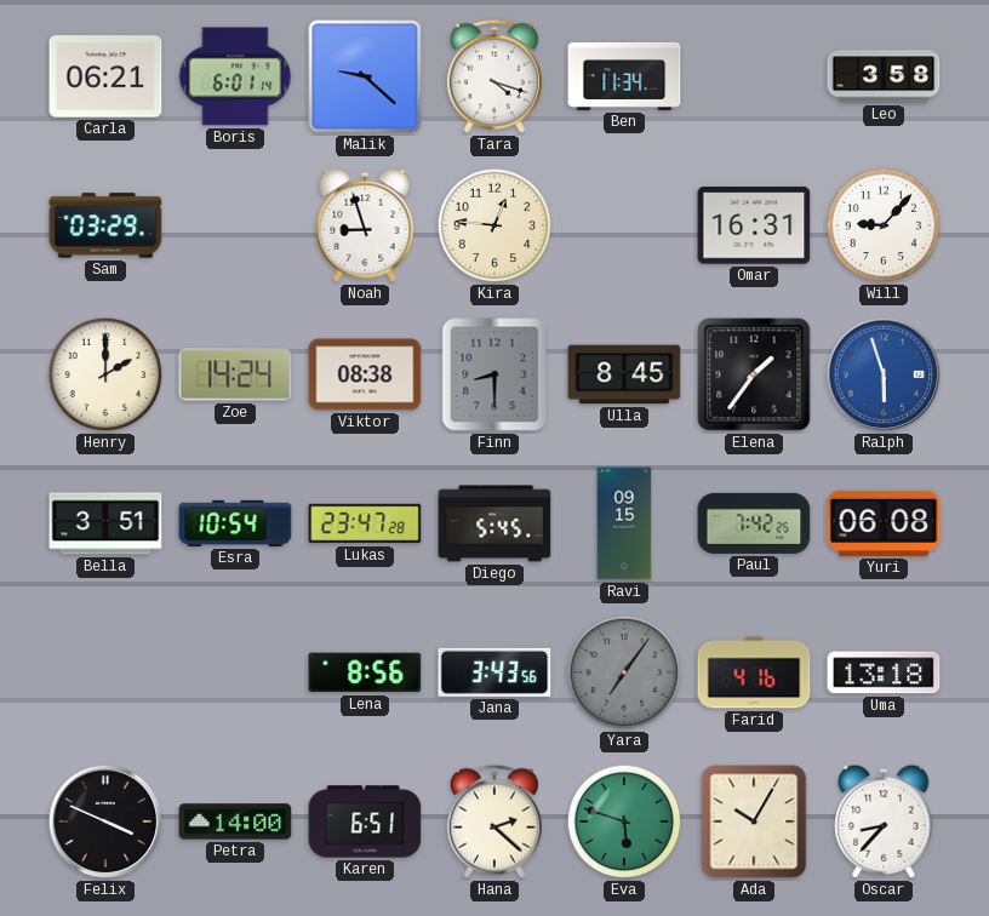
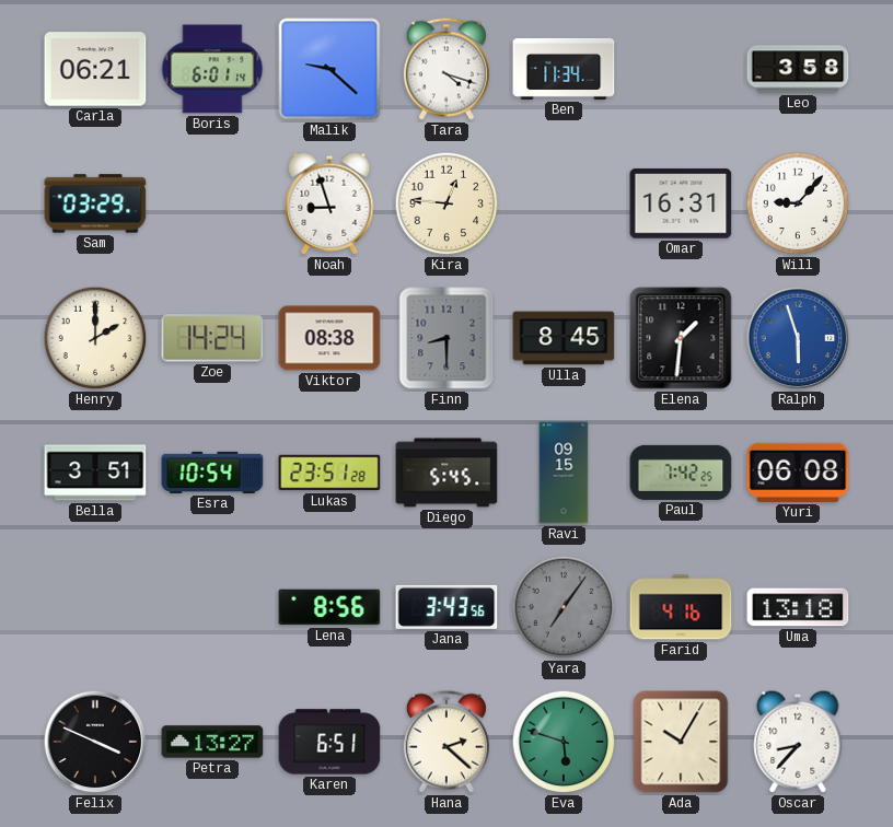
Elena: 1:36 -> 1:31 (681, 338)
Lukas: 23:47 -> 23:51 (329, 473)
Petra: 14:00 -> 13:27 (212, 742)
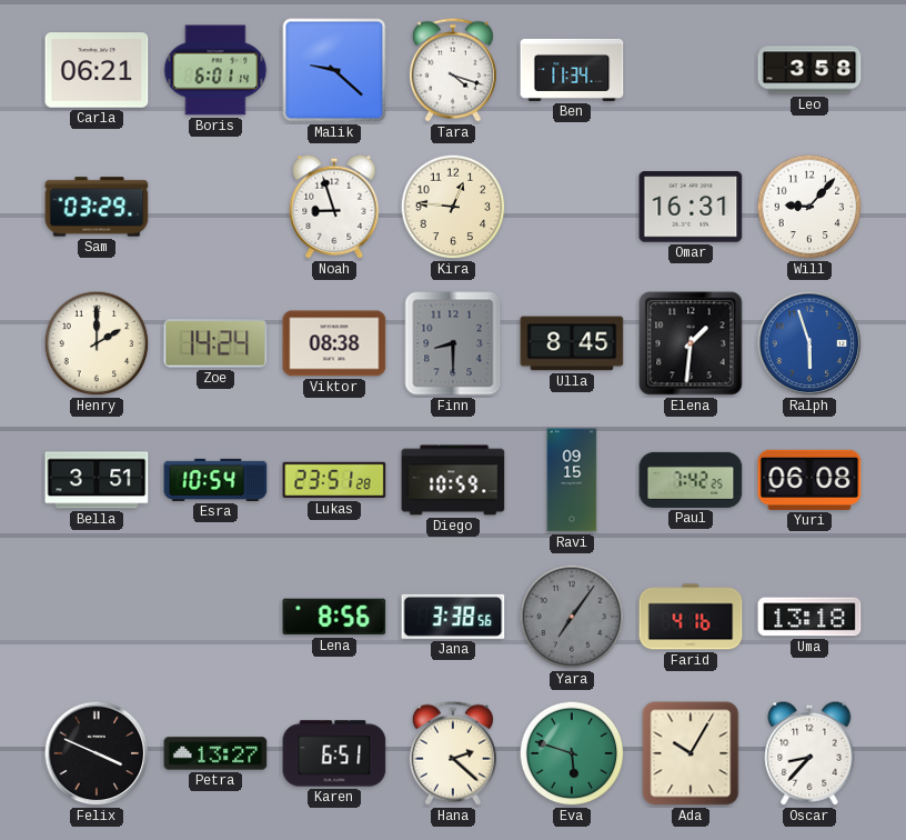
Diego: 5:45 -> 10:59 (453, 480)
Jana: 3:43 -> 3:38 (453, 617)
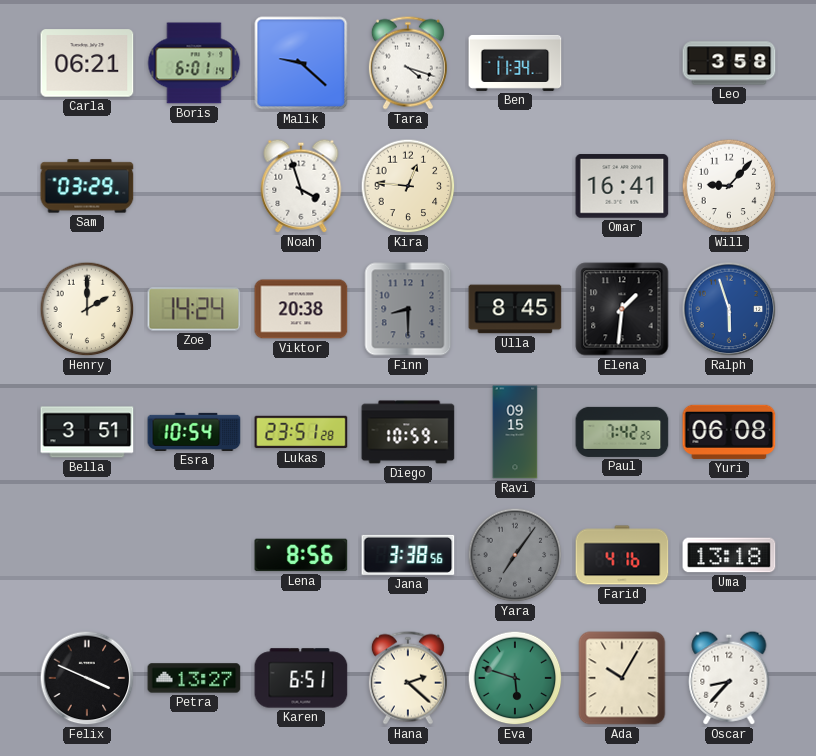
Noah: 8:57 -> 3:57 (301, 186)
Omar: 16:31 -> 16:41 (622, 186)
Viktor: 08:38 -> 20:38 (301, 309)
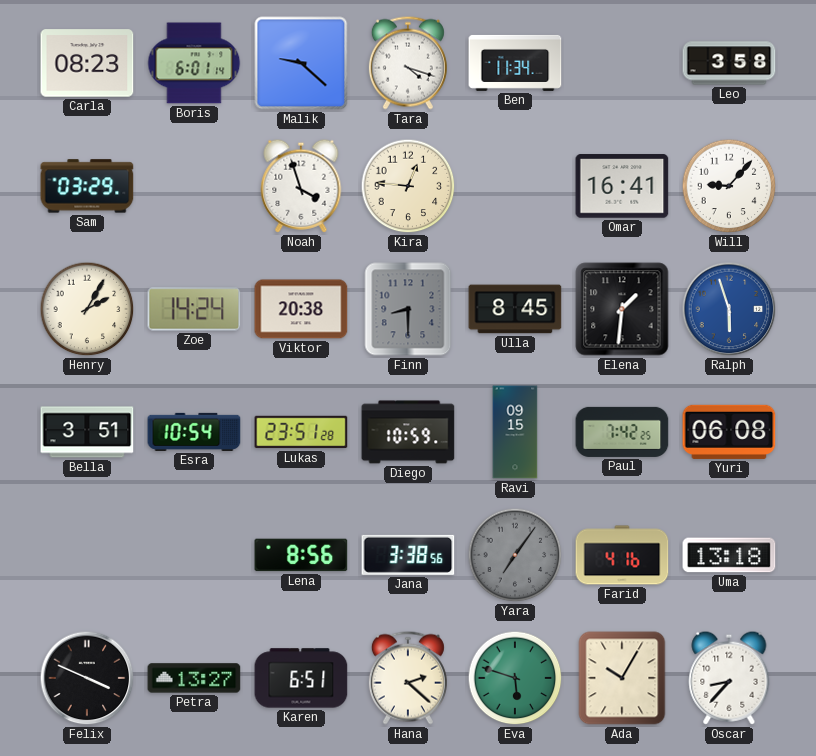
Carla: 06:21 -> 08:23 (87, 63)
Henry: 2:00 -> 2:05 (87, 309)
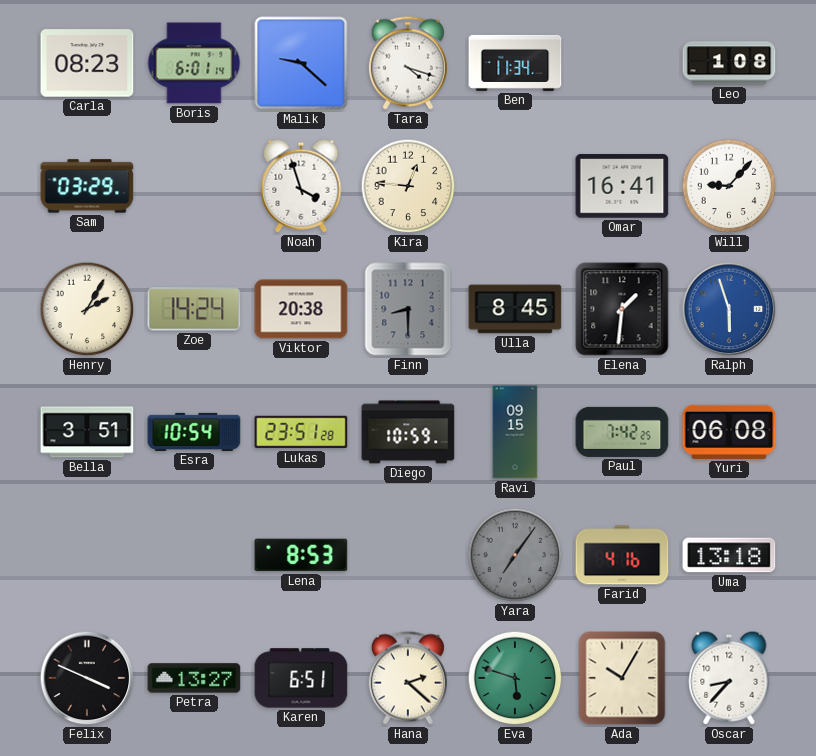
Leo: 3:58 -> 1:08 (729, 63)
Lena: 8:56 -> 8:53 (301, 555)
Jana: 3:38 -> none (408, 555)
